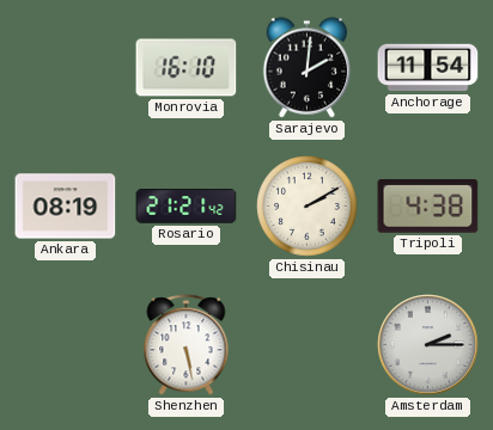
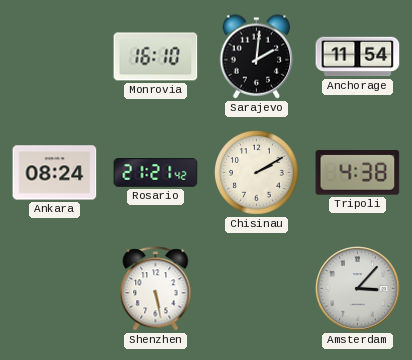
Ankara: 08:19 -> 08:24 (55, 173)
Amsterdam: 2:15 -> 3:07 (358, 289)
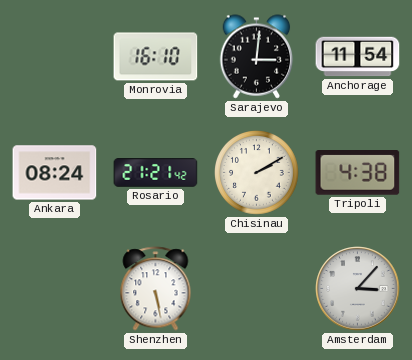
Sarajevo: 2:01 -> 3:01 (257, 57)
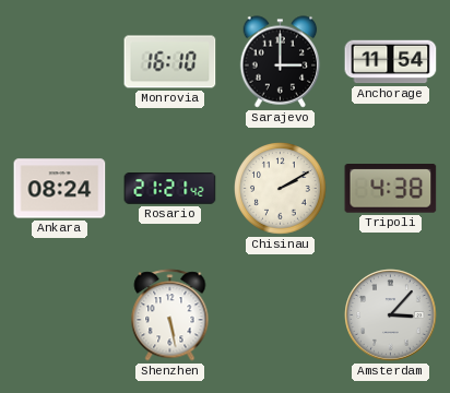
Sarajevo: 3:01 -> 3:00 (281, 62)
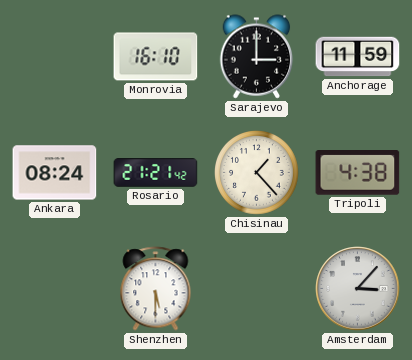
Anchorage: 11:54 -> 11:59 (358, 57)
Chisinau: 2:10 -> 1:23 (257, 173)
Shenzhen: 5:28 -> 5:30 (156, 289)
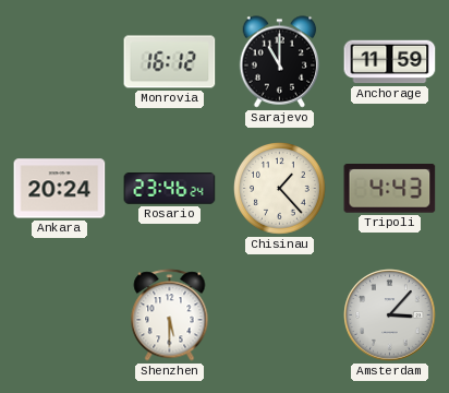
Monrovia: 16:10 -> 16:12 (170, 62)
Sarajevo: 3:00 -> 11:00 (280, 62)
Ankara: 08:24 -> 20:24 (60, 189)
Rosario: 21:21 -> 23:46 (170, 189)
Tripoli: 4:38 -> 4:43 (390, 189)
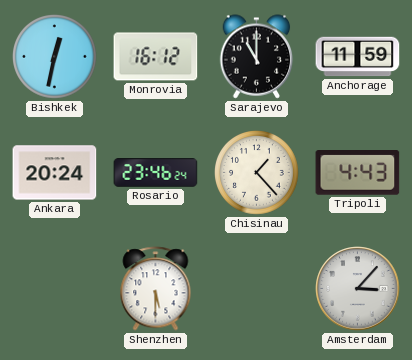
Bishkek: none -> 12:32 (55, 57)
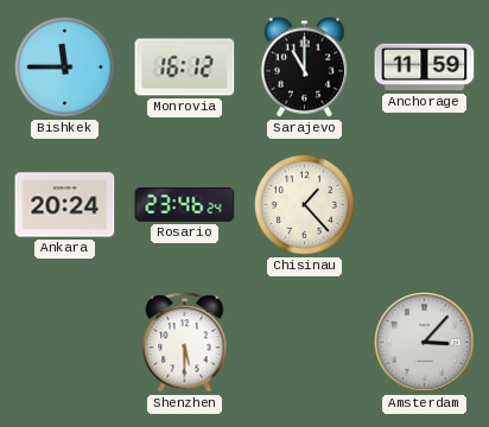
Bishkek: 12:32 -> 11:45 (65, 68)
Tripoli: 4:43 -> none (358, 173)
